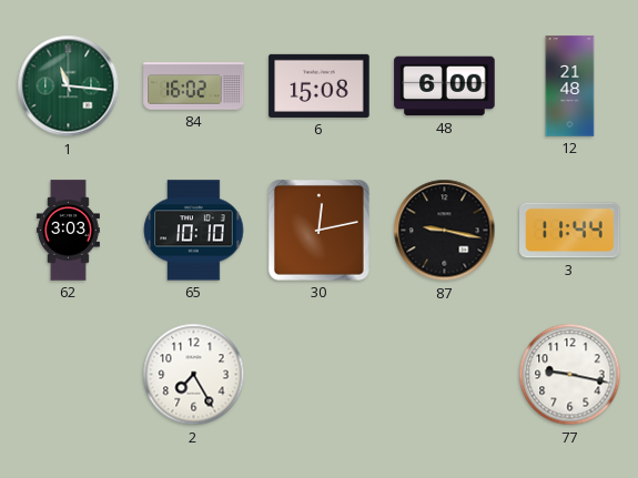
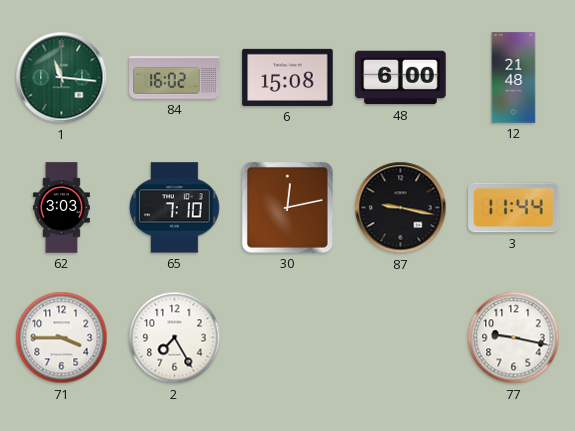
65: 10:10 -> 7:10 (175, 208)
71: none -> 3:45 (62, 338)
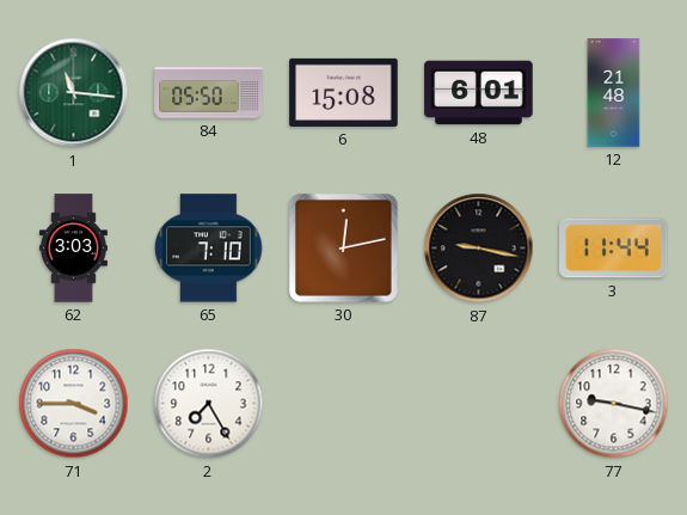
84: 16:02 -> 05:50 (209, 93)
48: 6:00 -> 6:01 (479, 93)
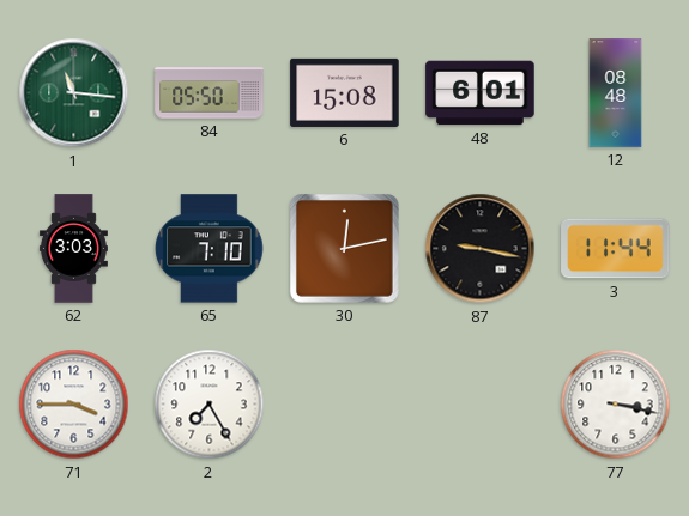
12: 21:48 -> 08:48 (616, 93)
77: 9:17 -> 3:17 (616, 405)
